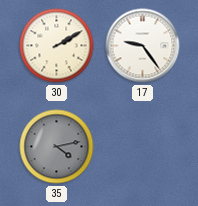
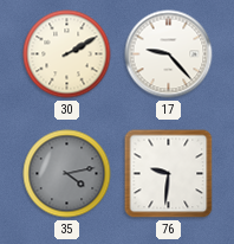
17: 9:24 -> 9:23 (169, 54)
76: none -> 9:31 (169, 174)
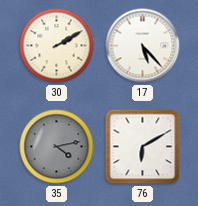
17: 9:23 -> 5:23 (143, 46)
76: 9:31 -> 6:10 (143, 147)
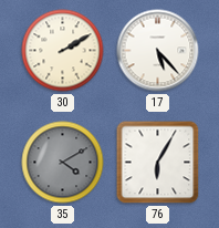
35: 4:13 -> 4:10 (63, 163)
76: 6:10 -> 6:05 (158, 163)
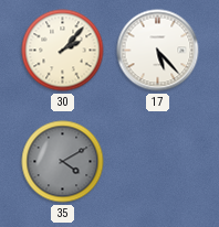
30: 2:10 -> 2:07 (63, 51)
76: 6:05 -> none (158, 163)
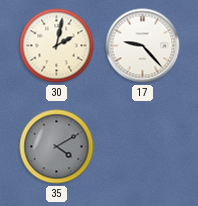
30: 2:07 -> 2:02 (57, 46)
17: 5:23 -> 9:23 (143, 46)
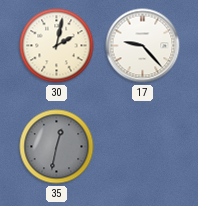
35: 4:10 -> 12:32 (57, 147)
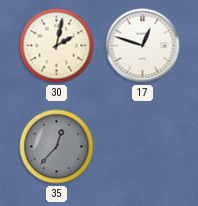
17: 9:23 -> 12:48 (143, 46)
35: 12:32 -> 12:37 (57, 147)
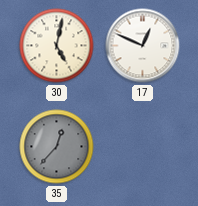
30: 2:02 -> 5:02 (57, 46)
17: 12:48 -> 12:49 (143, 46)
